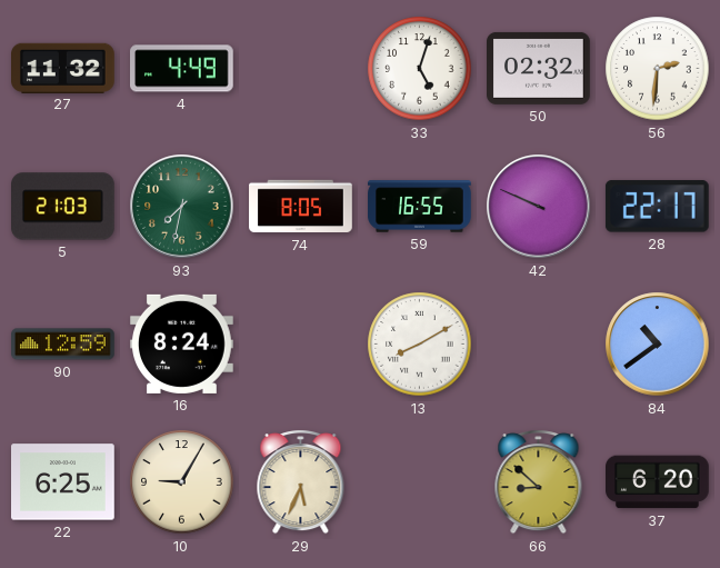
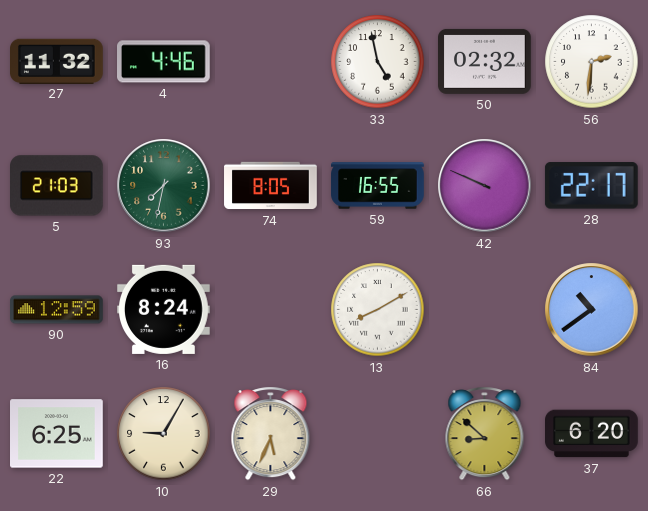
4: 4:49 -> 4:46 (164, 62)
33: 5:03 -> 4:58 (378, 62)
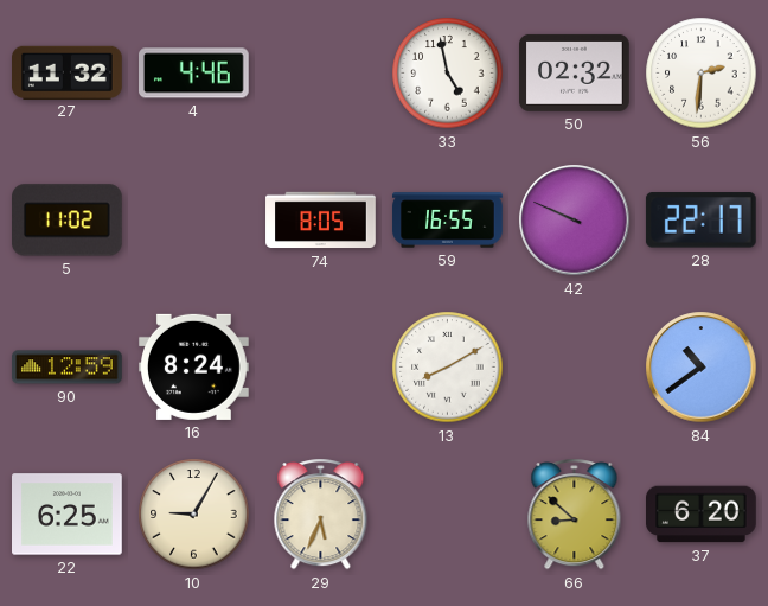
5: 21:03 -> 11:02 (68, 221)
93: 7:32 -> none (164, 186)
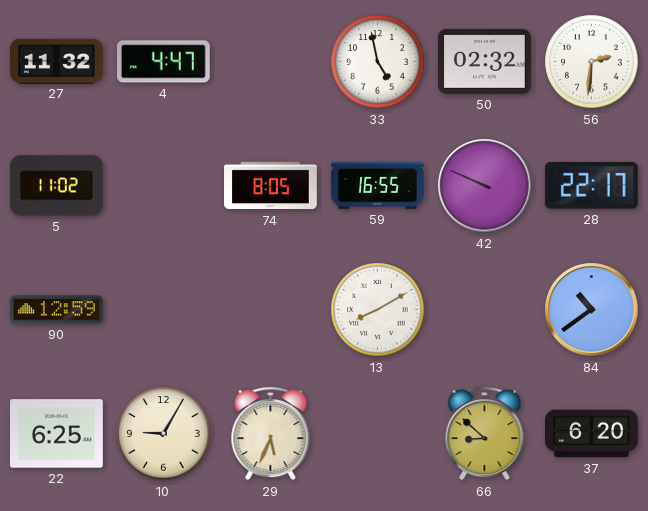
4: 4:46 -> 4:47 (164, 62)
16: 8:24 -> none (194, 366)
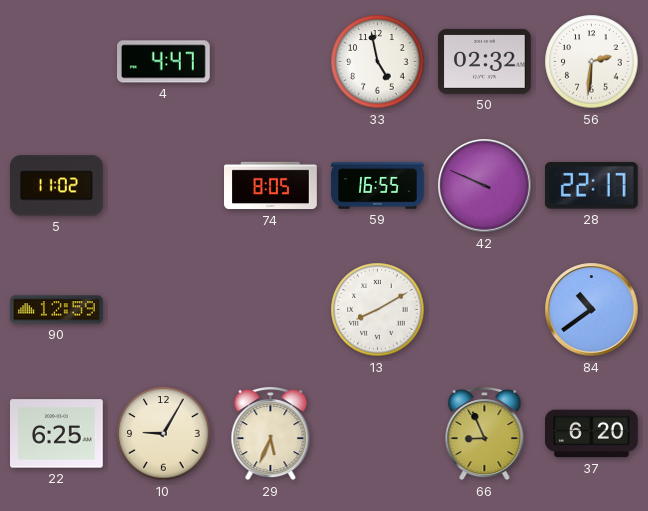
27: 11:32 -> none (57, 61)
66: 8:52 -> 8:56 (485, 434)
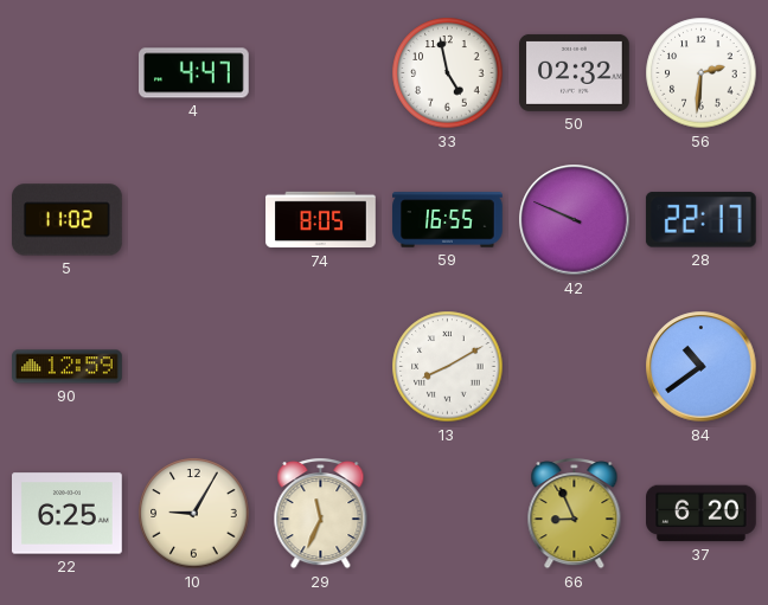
29: 5:34 -> 11:34 (321, 514)
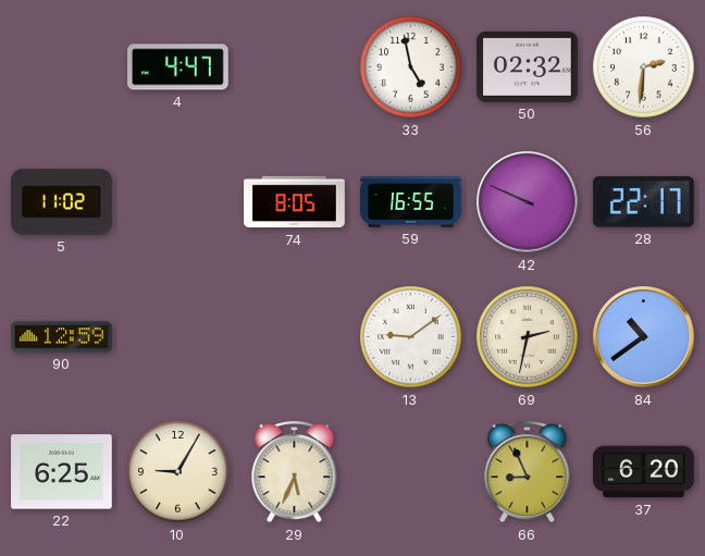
13: 8:10 -> 9:09 (411, 337)
69: none -> 2:32 (528, 337)
29: 11:34 -> 5:34 (295, 472)
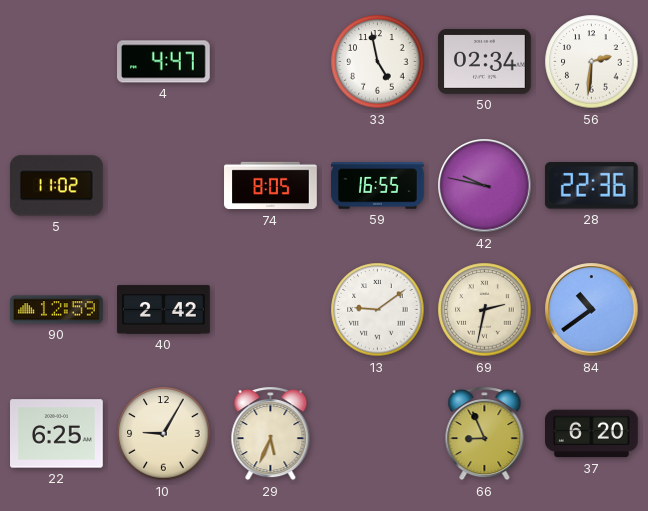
50: 02:32 -> 02:34 (485, 61)
42: 9:49 -> 9:47 (485, 186)
28: 22:17 -> 22:36 (591, 186)
40: none -> 2:42 (164, 310)
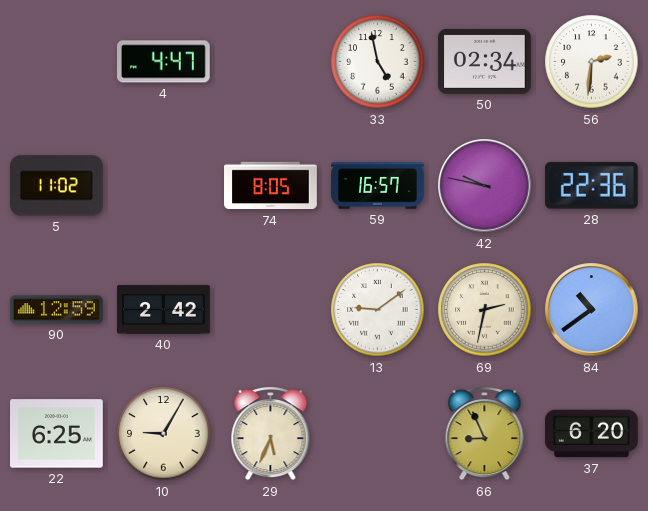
59: 16:55 -> 16:57 (378, 186)
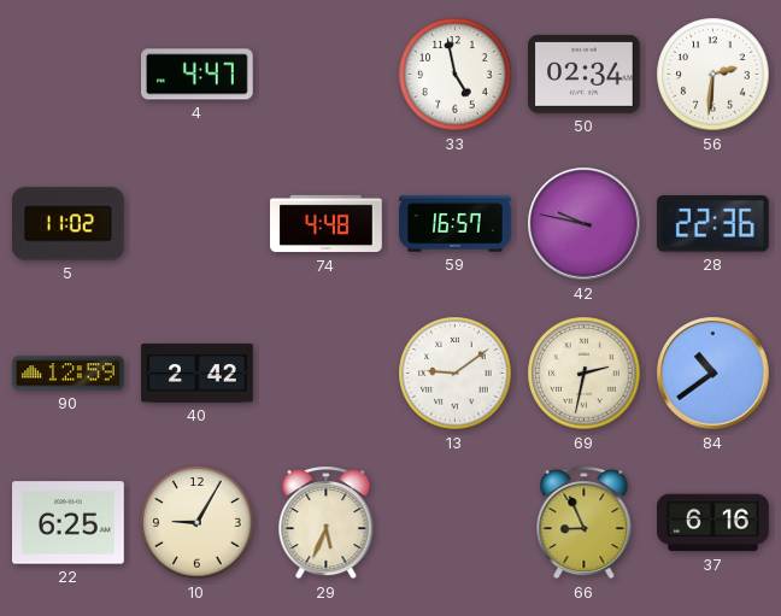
74: 8:05 -> 4:48 (327, 224)
37: 6:20 -> 6:16 (714, 523)
